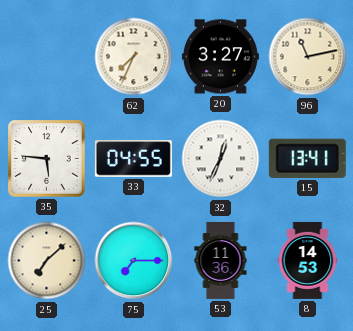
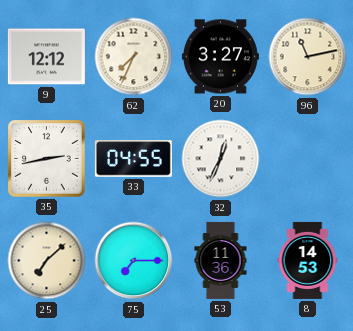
9: none -> 12:12 (46, 57)
35: 5:46 -> 2:43 (47, 159)
15: 13:41 -> none (307, 158)
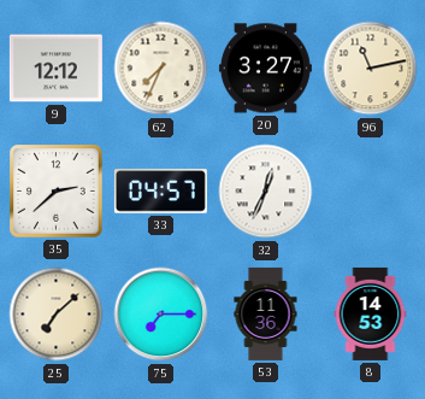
35: 2:43 -> 2:38 (57, 192)
33: 04:55 -> 04:57 (160, 192)
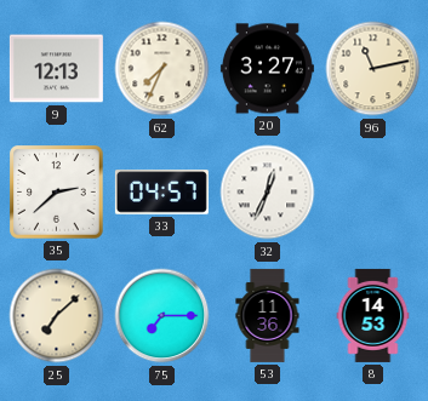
9: 12:12 -> 12:13 (56, 69)
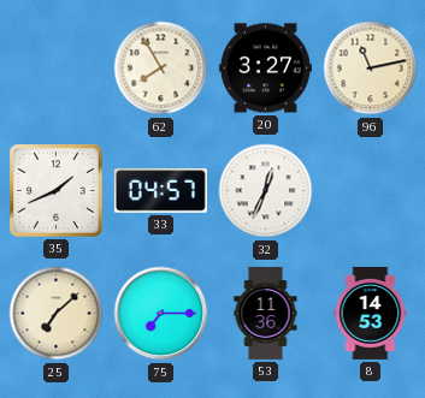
9: 12:13 -> none (56, 69)
62: 7:34 -> 7:55 (161, 69)
35: 2:38 -> 1:41 (57, 191)
